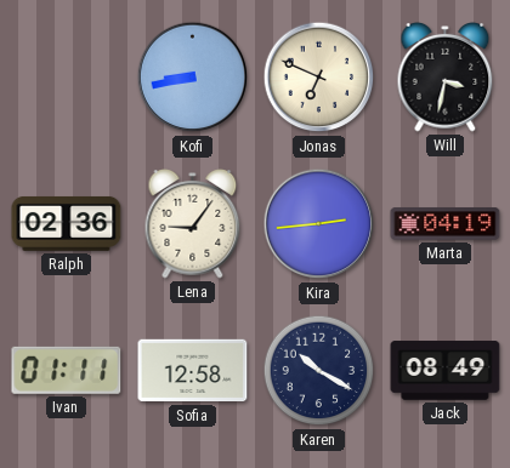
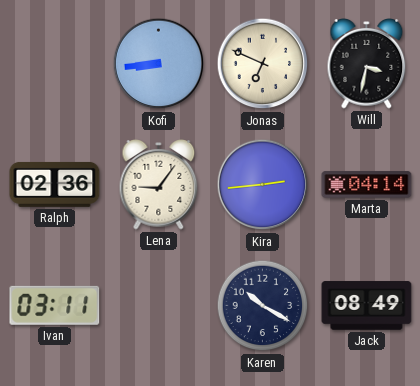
Kofi: 8:43 -> 8:44 (159, 64)
Marta: 04:19 -> 04:14 (367, 185)
Ivan: 01:11 -> 03:11 (55, 305)
Sofia: 12:58 -> none (193, 371)
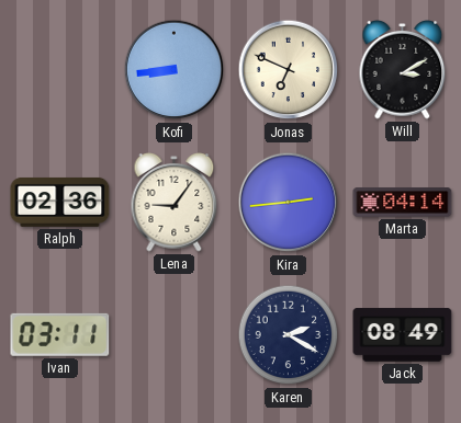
Will: 3:32 -> 3:10 (403, 70)
Karen: 10:20 -> 2:20 (289, 335)
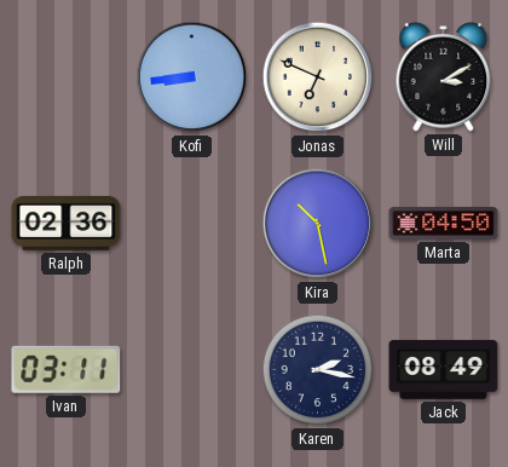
Lena: 9:06 -> none (175, 203)
Kira: 2:44 -> 10:28 (318, 224)
Marta: 04:14 -> 04:50 (444, 224)
Karen: 2:20 -> 2:17 (318, 370)
